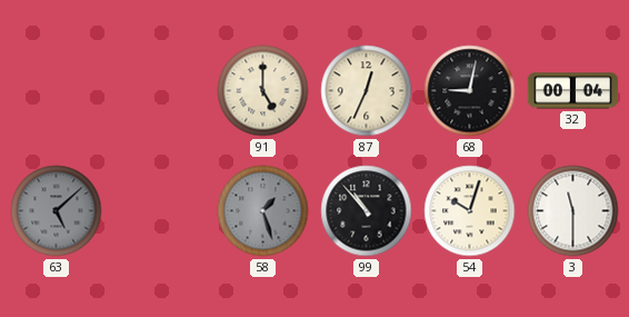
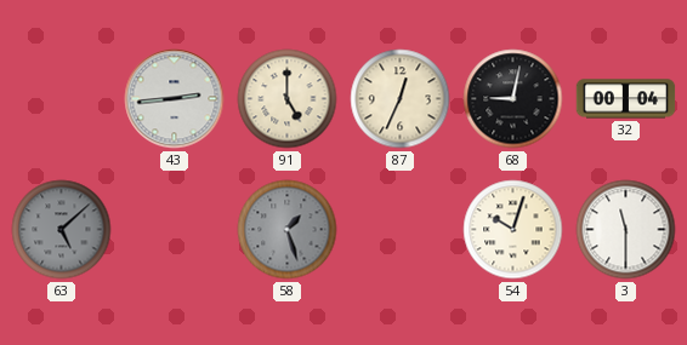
43: none -> 2:44 (175, 99)
99: 10:53 -> none (367, 211)
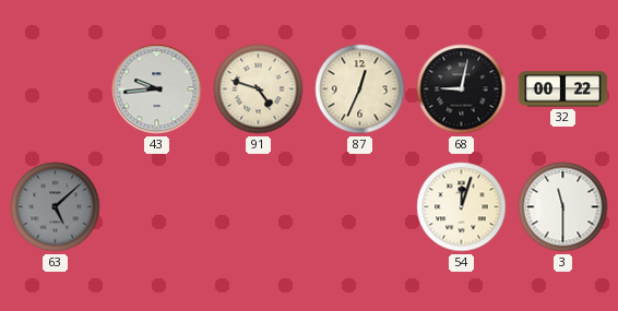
43: 2:44 -> 9:44 (157, 89)
91: 5:00 -> 4:48 (259, 89)
32: 00:04 -> 00:22 (563, 89)
58: 1:27 -> none (288, 230)
54: 10:03 -> 12:03 (462, 207)
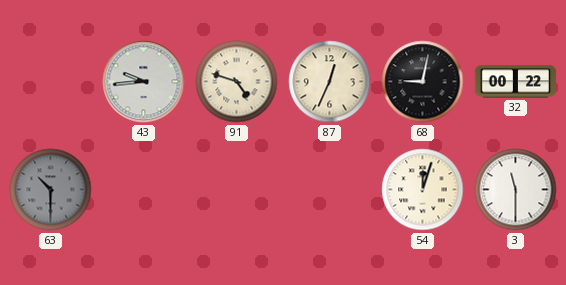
63: 5:08 -> 10:30 (51, 190)
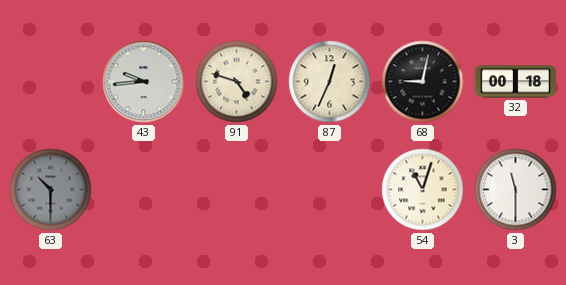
32: 00:22 -> 00:18 (516, 82)
54: 12:03 -> 11:03 (423, 190)
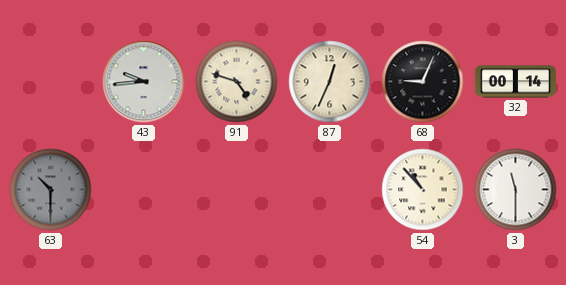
68: 9:02 -> 9:04 (423, 82)
32: 00:18 -> 00:14 (516, 82)
54: 11:03 -> 10:53 (423, 190)
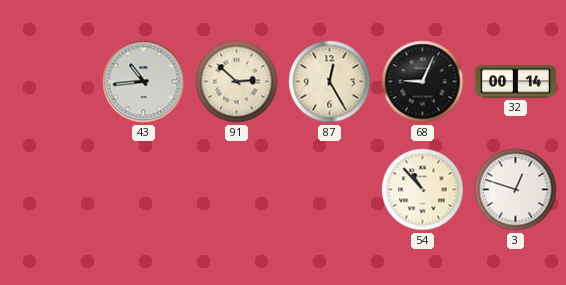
43: 9:44 -> 10:44 (144, 82)
91: 4:48 -> 2:52 (237, 82)
87: 12:34 -> 12:25 (330, 82)
63: 10:30 -> none (51, 190)
3: 11:30 -> 12:48 (516, 190)
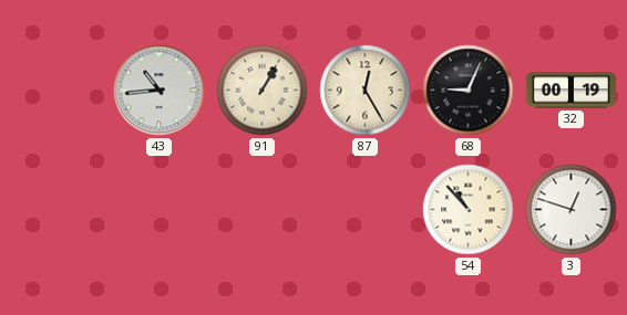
91: 2:52 -> 1:05 (263, 91)
32: 00:14 -> 00:19 (572, 91)
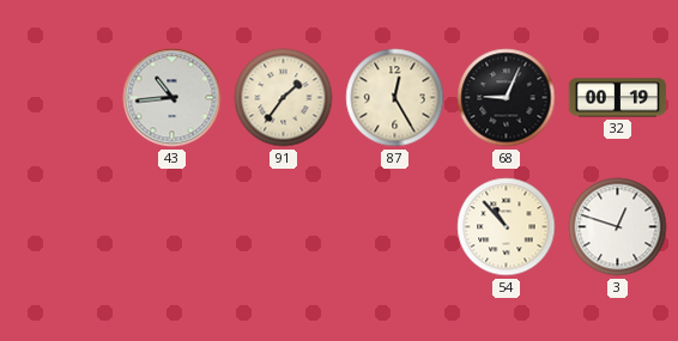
91: 1:05 -> 1:36 (284, 98)
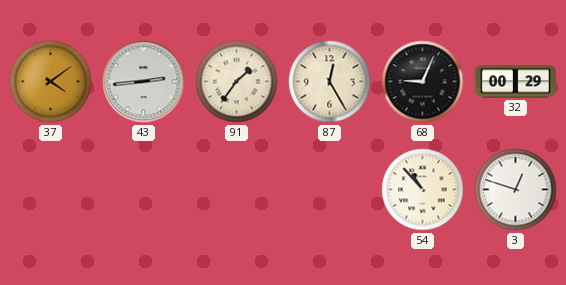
37: none -> 4:09 (51, 82)
43: 10:44 -> 2:44 (144, 82)
32: 00:19 -> 00:29 (516, 82)
